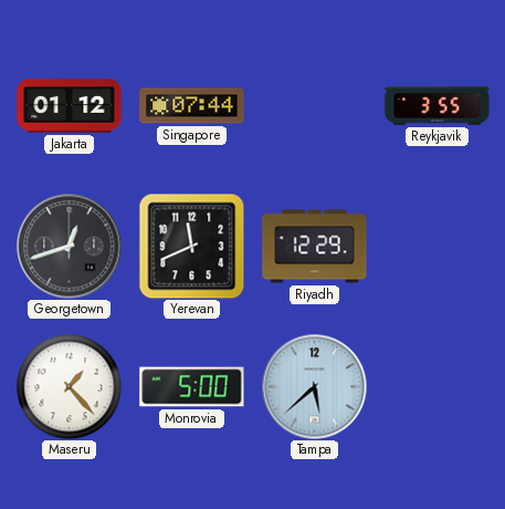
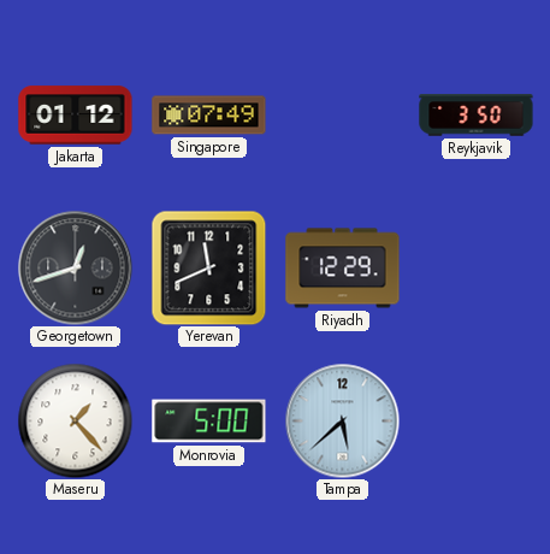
Singapore: 07:44 -> 07:49 (209, 116)
Reykjavik: 3:55 -> 3:50 (477, 116)
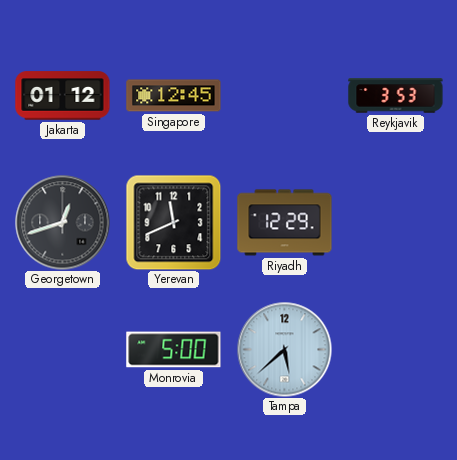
Singapore: 07:49 -> 12:45 (174, 96)
Reykjavik: 3:50 -> 3:53 (396, 96)
Maseru: 1:23 -> none (75, 420)
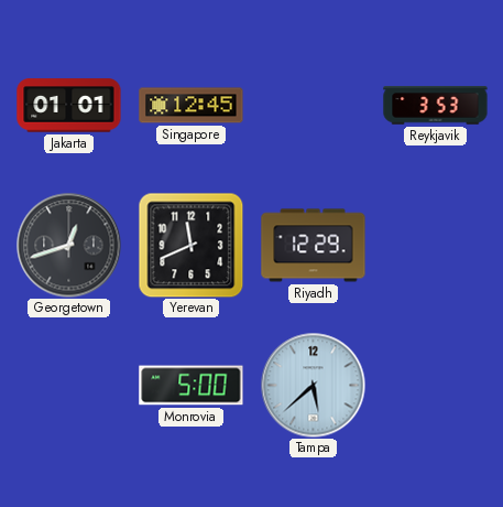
Jakarta: 01:12 -> 01:01 (69, 106)
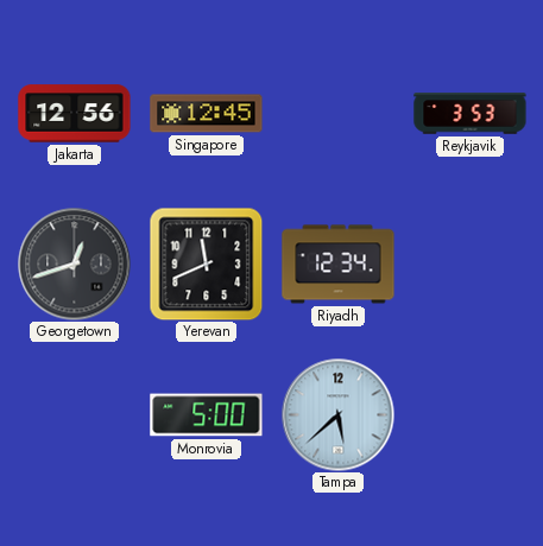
Jakarta: 01:01 -> 12:56 (75, 114)
Riyadh: 12:29 -> 12:34 (339, 265)
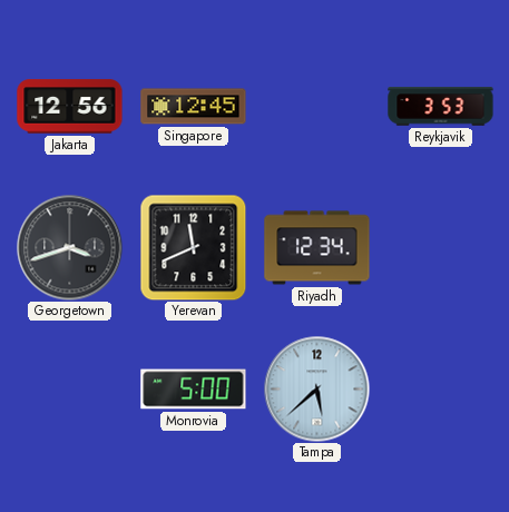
Georgetown: 12:42 -> 3:42 (69, 247)
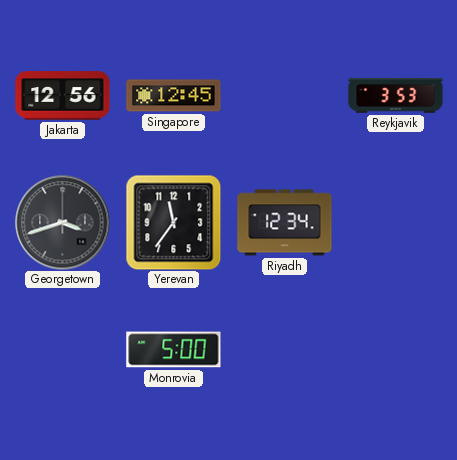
Yerevan: 11:41 -> 11:36 (173, 222)
Tampa: 5:38 -> none (316, 388)
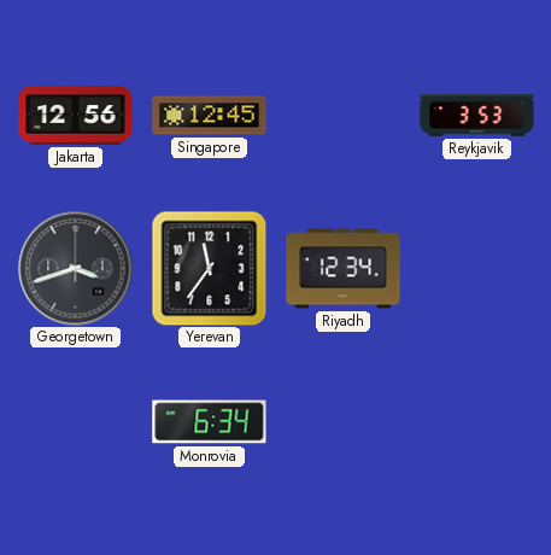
Monrovia: 5:00 -> 6:34 (210, 422)
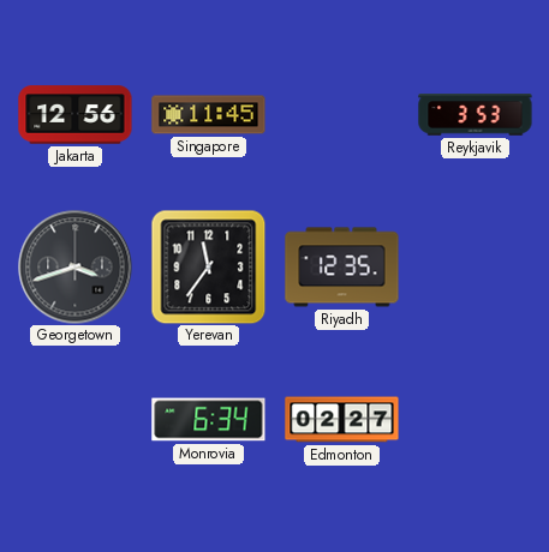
Singapore: 12:45 -> 11:45 (209, 115)
Riyadh: 12:34 -> 12:35 (342, 268)
Edmonton: none -> 02:27 (342, 420)
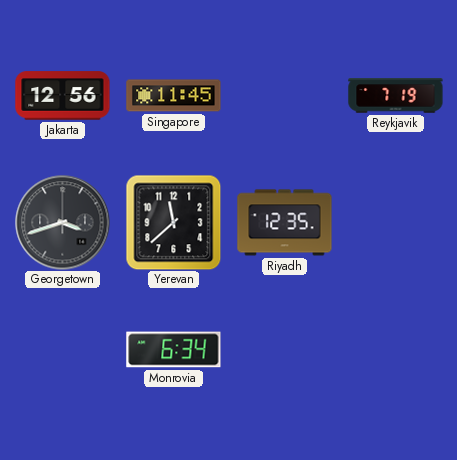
Reykjavik: 3:53 -> 7:19 (396, 96)
Yerevan: 11:36 -> 11:38 (173, 222)
Edmonton: 02:27 -> none (342, 420)
